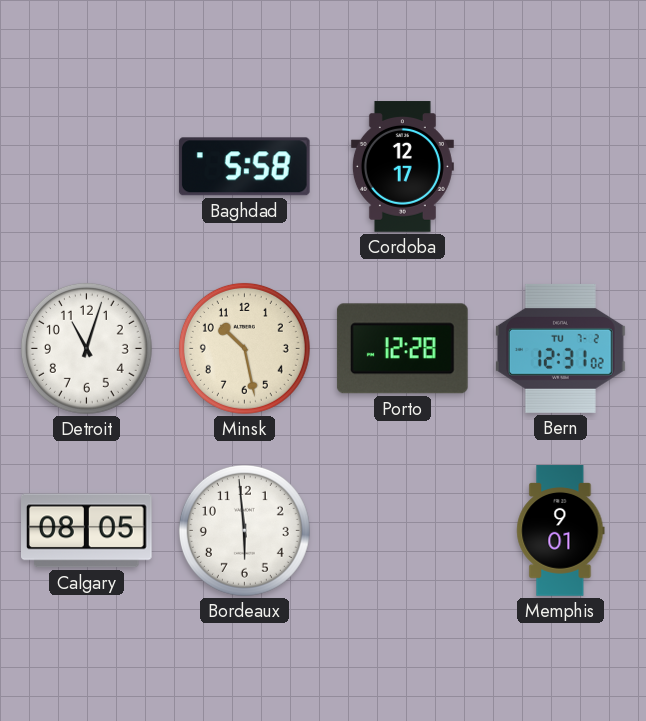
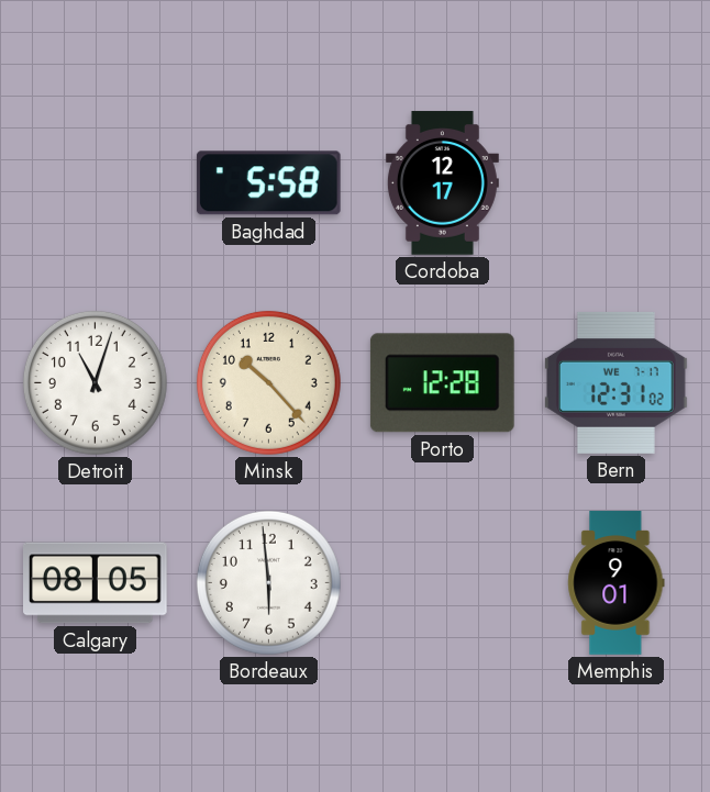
Minsk: 10:28 -> 10:23 (268, 382)
Bern date: TU 7-2 -> WE 7-17 (617, 382)
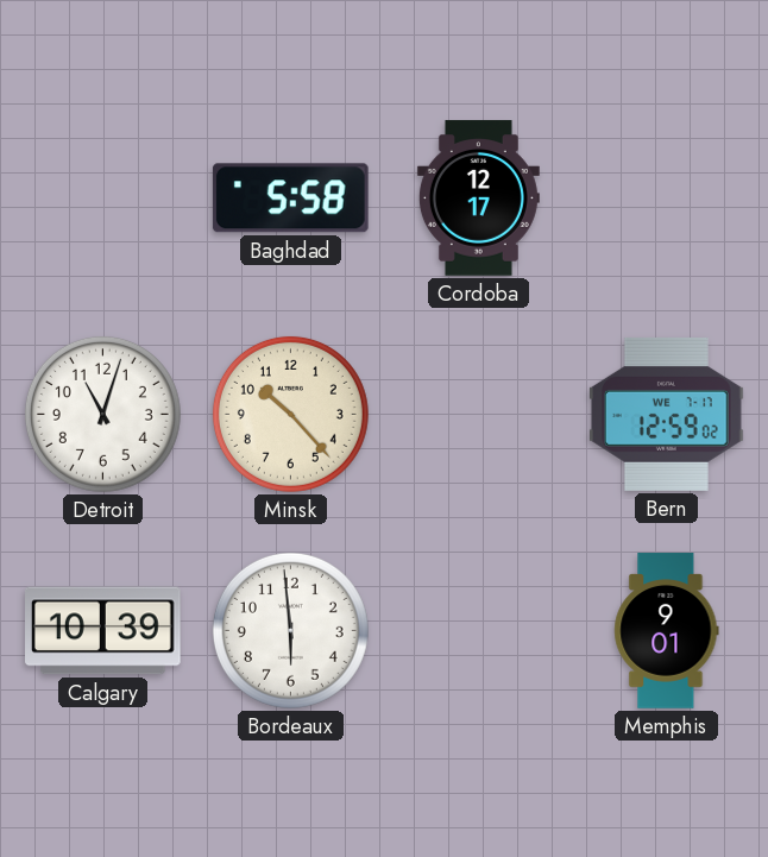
Porto: 12:28 -> none (442, 383)
Bern: 12:31 -> 12:59 (667, 414)
Calgary: 08:05 -> 10:39 (103, 631)
